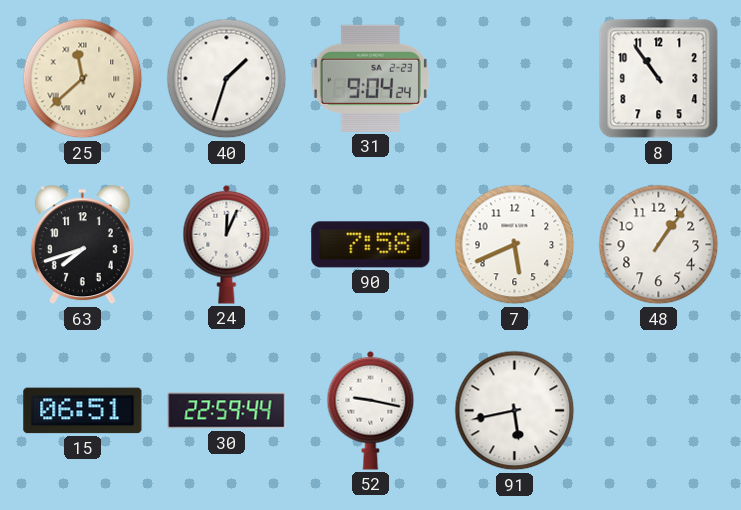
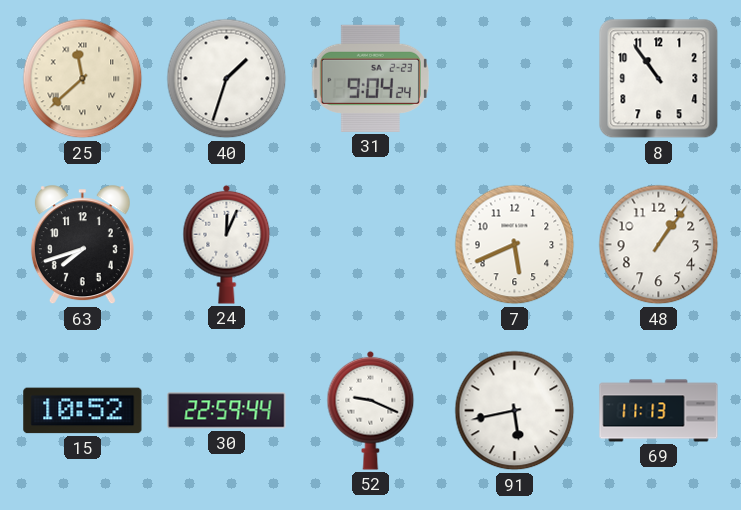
90: 7:58 -> none (371, 245)
15: 06:51 -> 10:52 (83, 411)
52: 9:17 -> 9:19 (371, 410)
69: none -> 11:13 (659, 411)
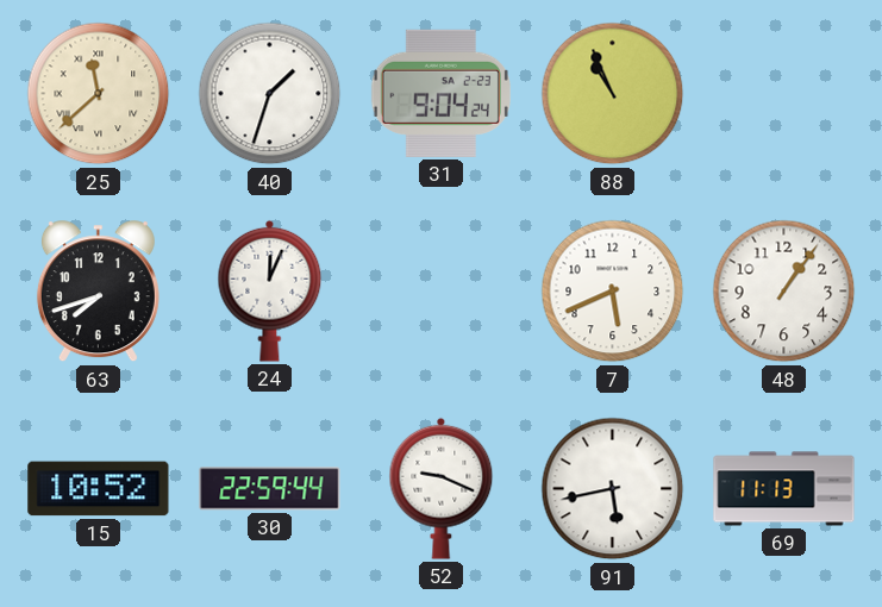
88: none -> 10:56 (613, 94)
8: 10:54 -> none (659, 79)
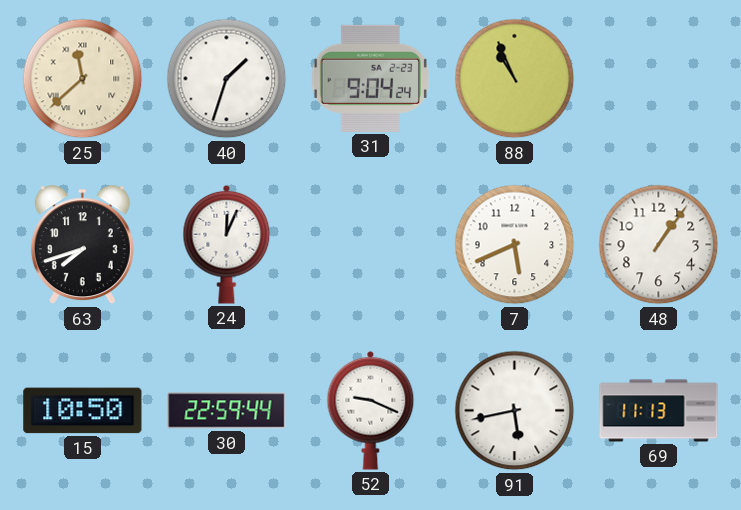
15: 10:52 -> 10:50 (83, 411)
